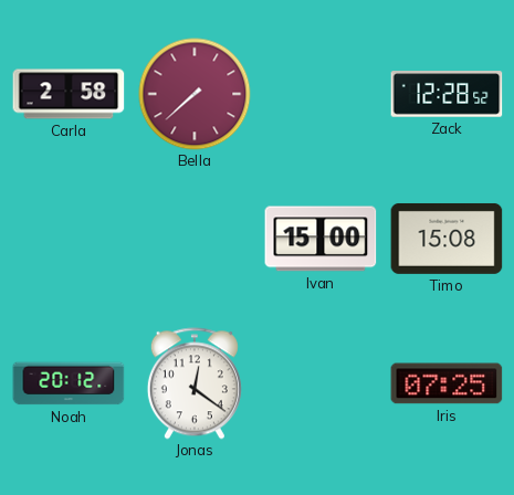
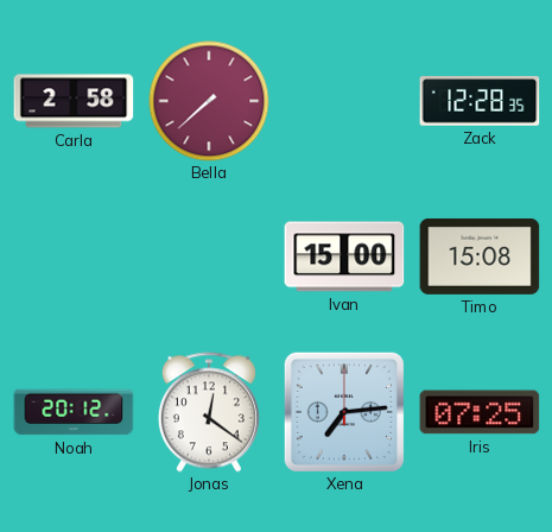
Zack: 12:28:52 -> 12:28:35 (480, 101)
Xena: none -> 7:14 (344, 412)
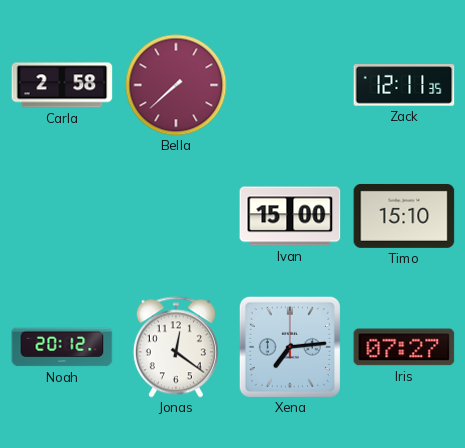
Zack: 12:28 -> 12:11 (404, 85)
Timo: 15:08 -> 15:10 (404, 216)
Iris: 07:25 -> 07:27 (404, 347)
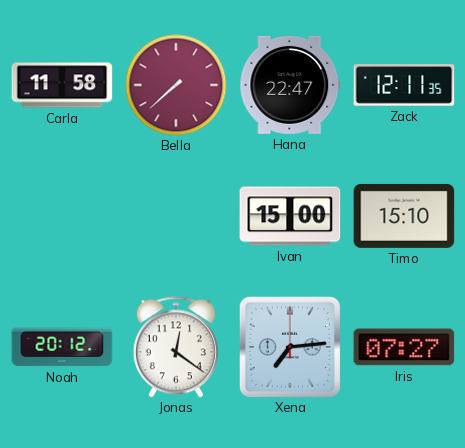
Carla: 2:58 -> 11:58 (62, 85)
Hana: none -> 22:47 (290, 85)
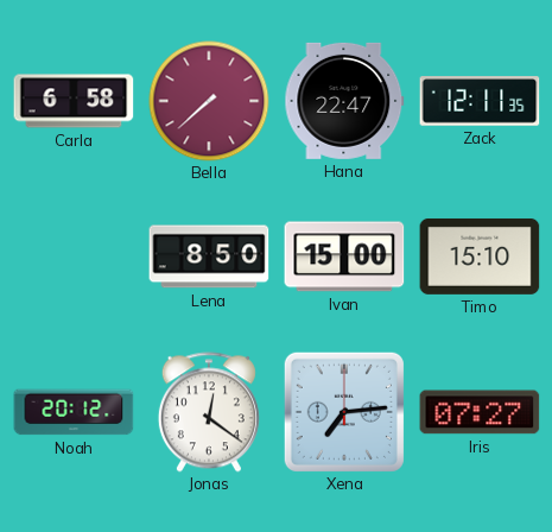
Carla: 11:58 -> 6:58 (74, 101)
Lena: none -> 8:50 (209, 256)
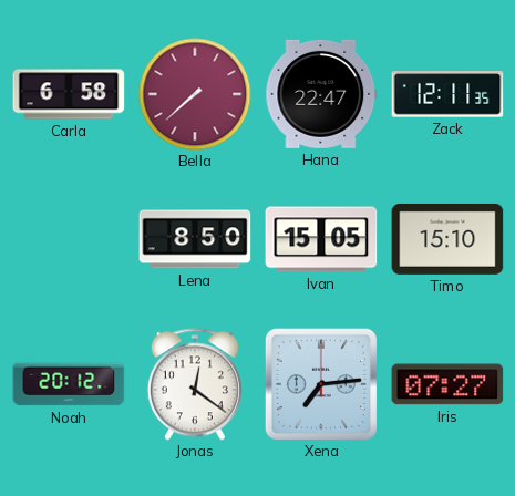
Ivan: 15:00 -> 15:05 (321, 239)
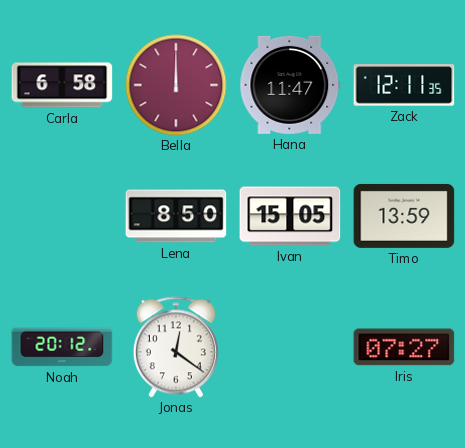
Bella: 7:38 -> 12:00 (176, 85)
Hana: 22:47 -> 11:47 (290, 85)
Timo: 15:10 -> 13:59 (404, 216)
Xena: 7:14 -> none (321, 384)
